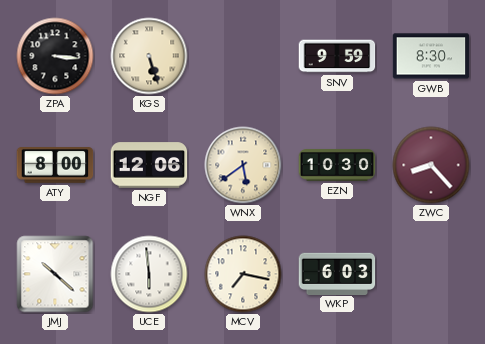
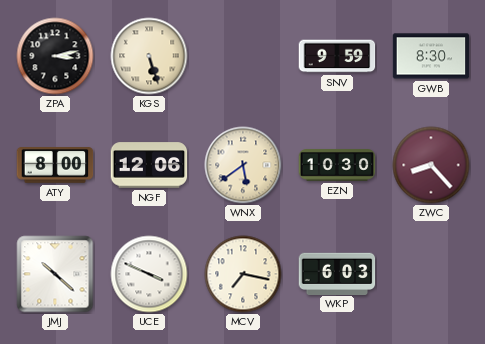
ZPA: 3:16 -> 3:13 (55, 56)
UCE: 5:59 -> 3:49 (149, 274)
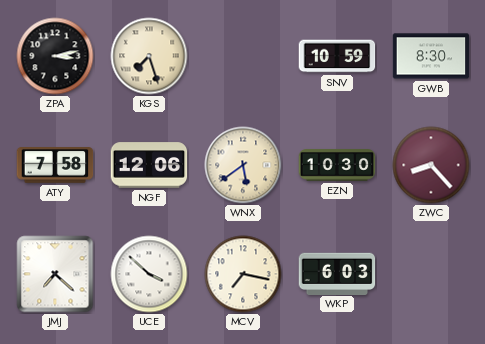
KGS: 5:27 -> 7:27 (149, 56)
SNV: 9:59 -> 10:59 (337, 56)
ATY: 8:00 -> 7:58 (55, 165)
JMJ: 10:22 -> 7:22 (55, 274)
UCE: 3:49 -> 3:52 (149, 274)
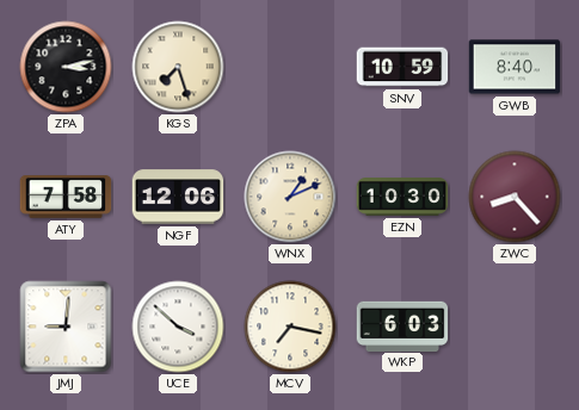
GWB: 8:30 -> 8:40 (515, 67)
WNX: 5:39 -> 1:11 (290, 197)
JMJ: 7:22 -> 9:01 (66, 327)
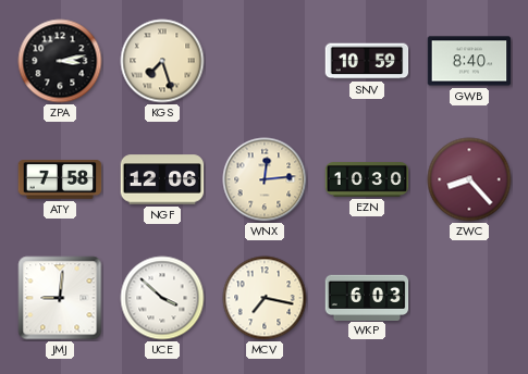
WNX: 1:11 -> 12:14 (265, 179)
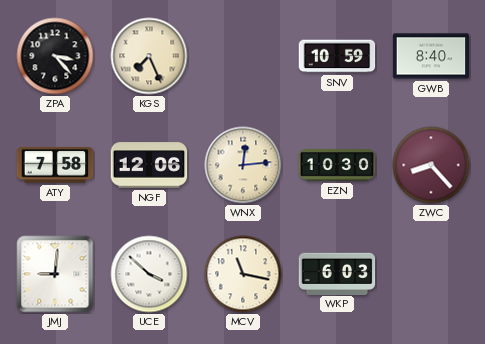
ZPA: 3:13 -> 3:23 (55, 56)
KGS: 7:27 -> 7:26 (149, 56)
MCV: 7:17 -> 11:17 (243, 274)
